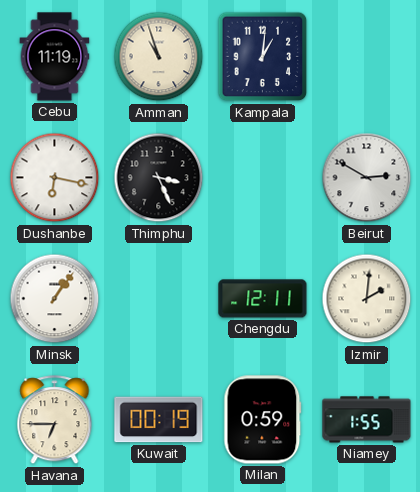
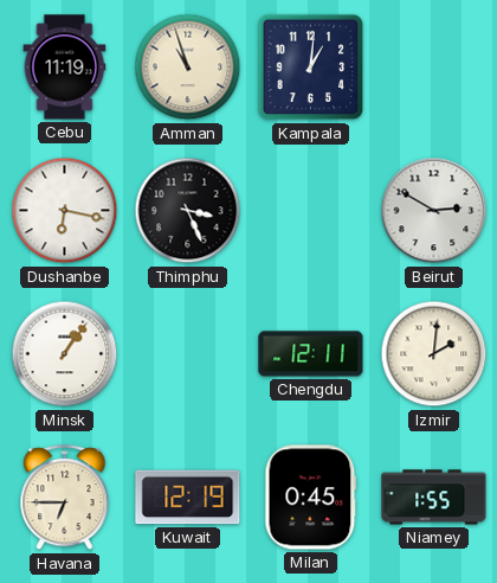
Kuwait: 00:19 -> 12:19 (188, 498)
Milan: 0:59 -> 0:45 (311, 498)
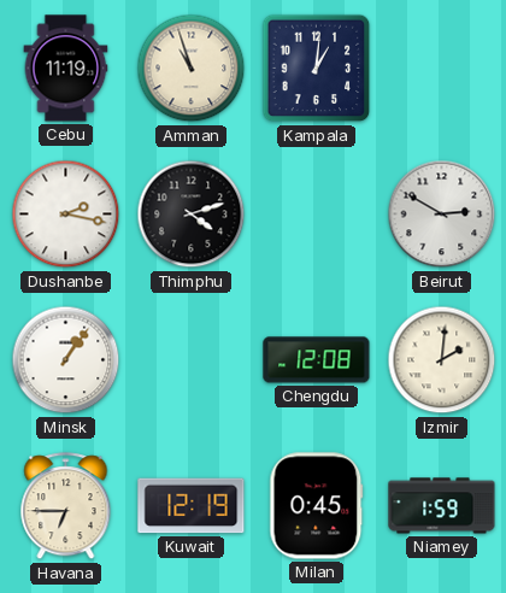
Dushanbe: 6:17 -> 2:17 (66, 215)
Thimphu: 3:26 -> 4:12 (192, 215)
Chengdu: 12:11 -> 12:08 (317, 360)
Niamey: 1:55 -> 1:59 (442, 506)
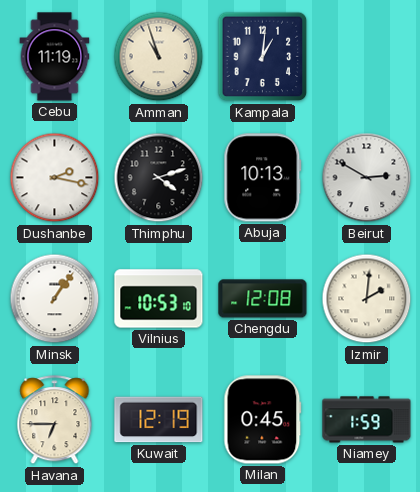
Abuja: none -> 10:13 (263, 178)
Vilnius: none -> 10:53 (159, 299)
